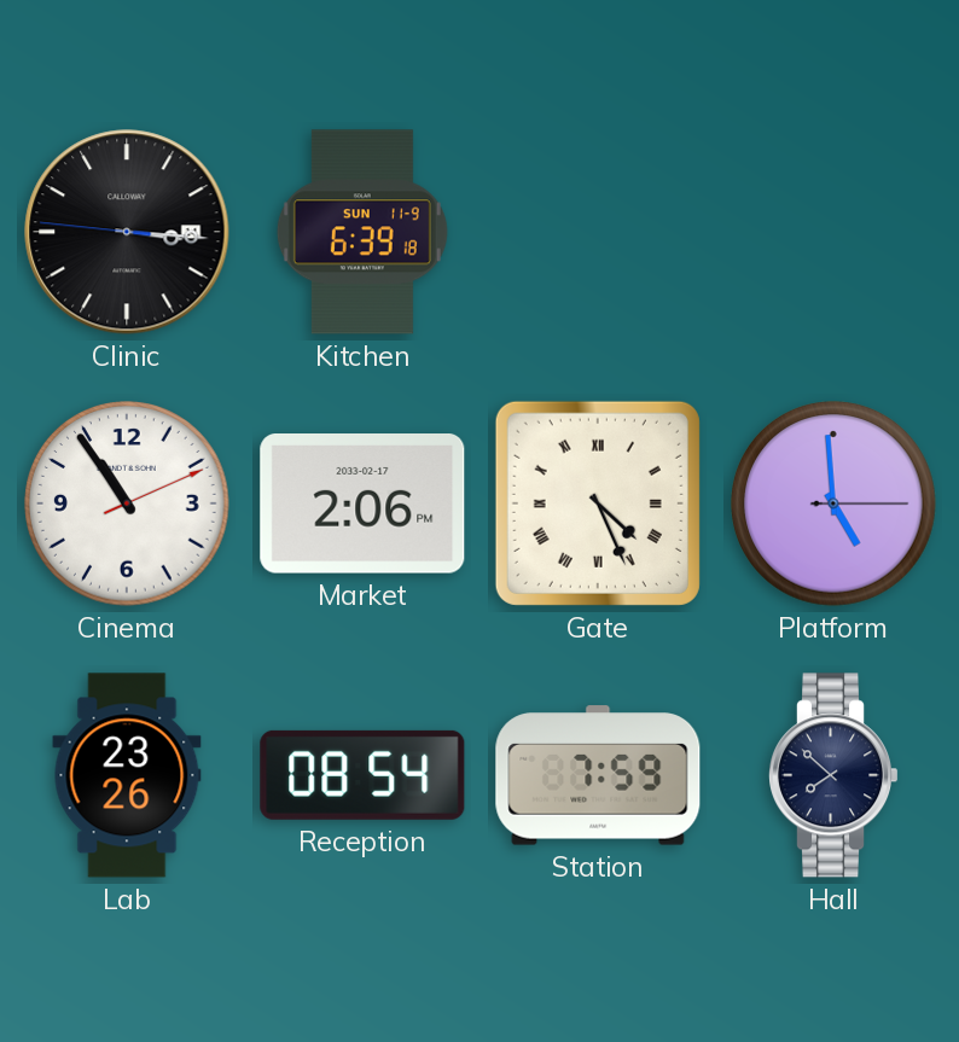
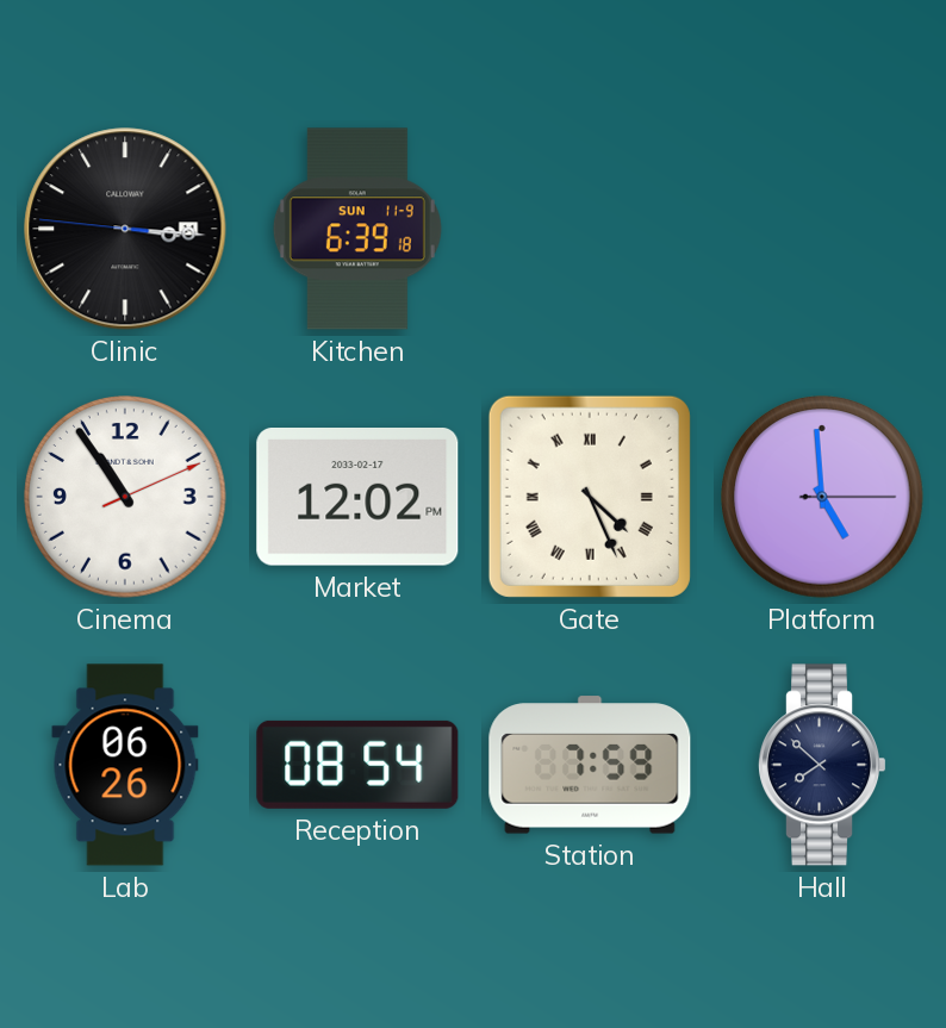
Market: 2:06 -> 12:02 (357, 497)
Lab: 23:26 -> 06:26 (125, 765)
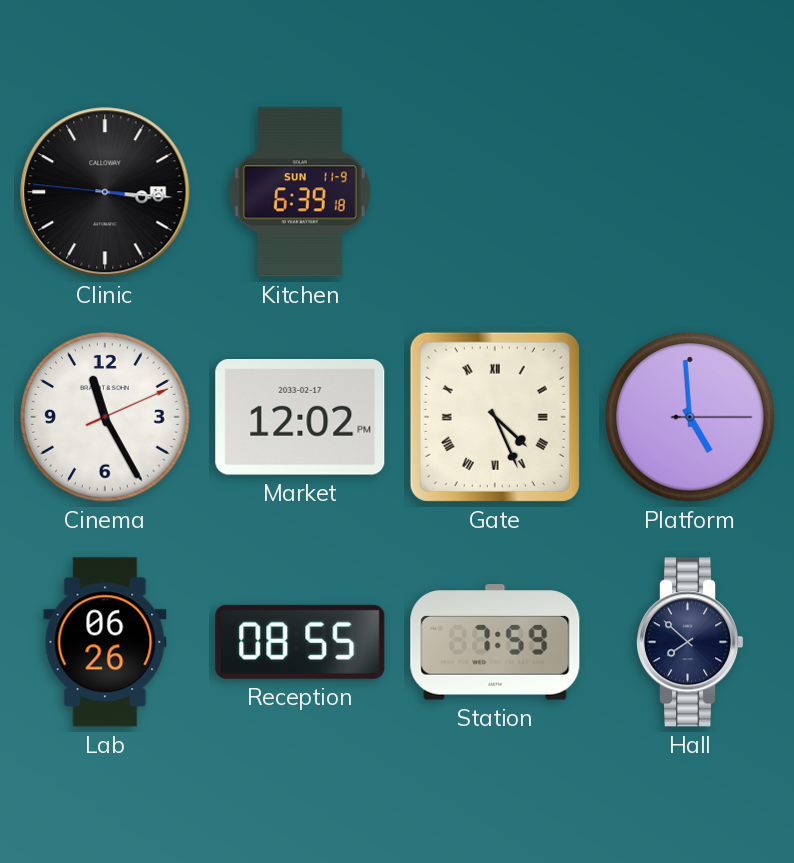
Cinema: 10:54 -> 11:25 (105, 417)
Reception: 08:54 -> 08:55 (300, 642)
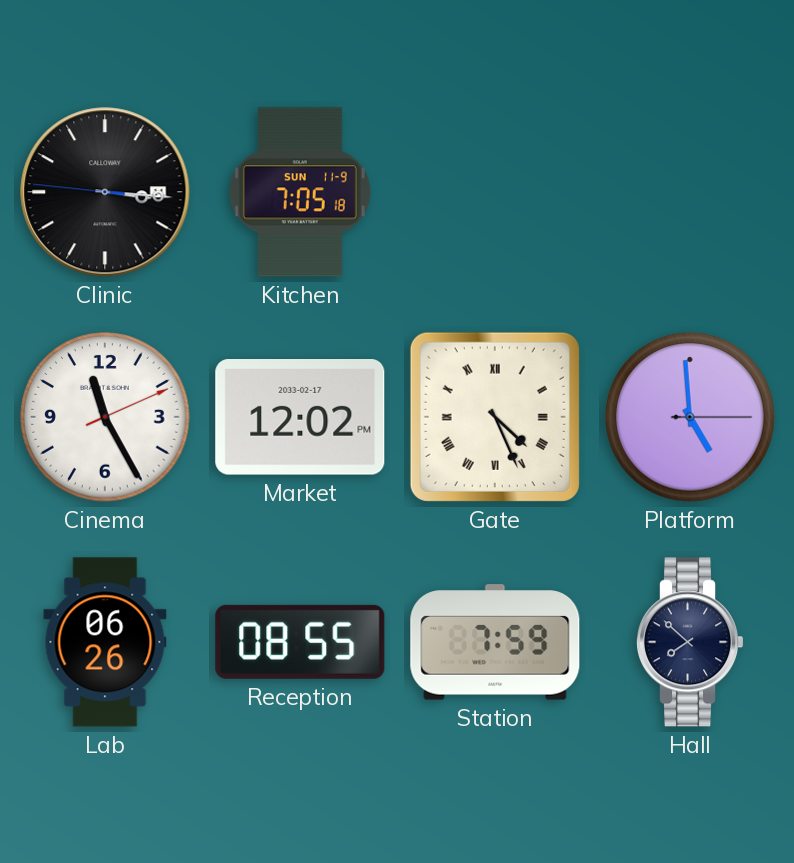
Kitchen: 6:39 -> 7:05 (300, 192)
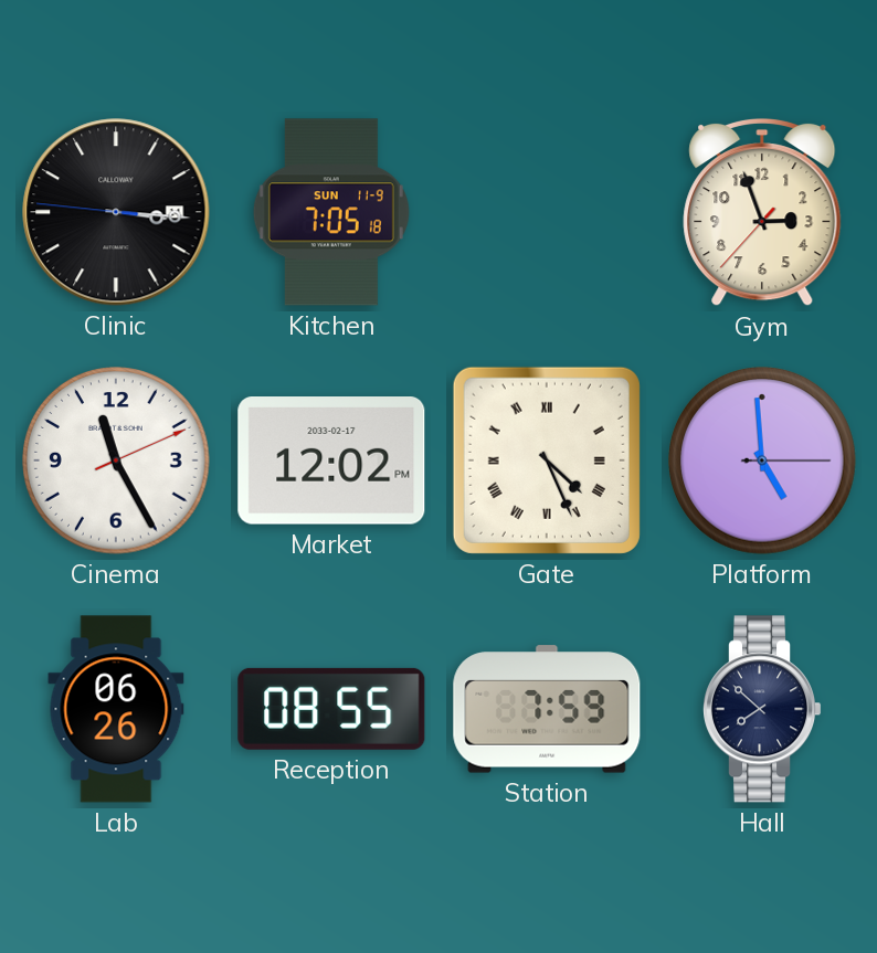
Gym: none -> 2:56 (762, 212)
